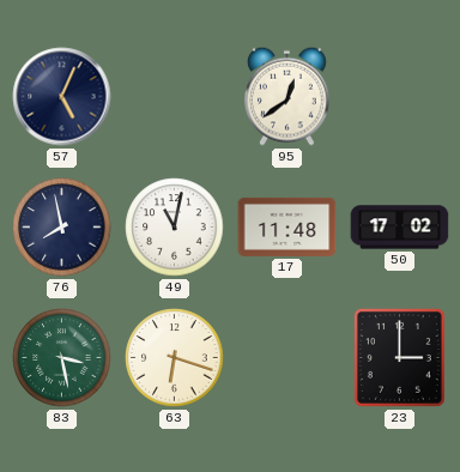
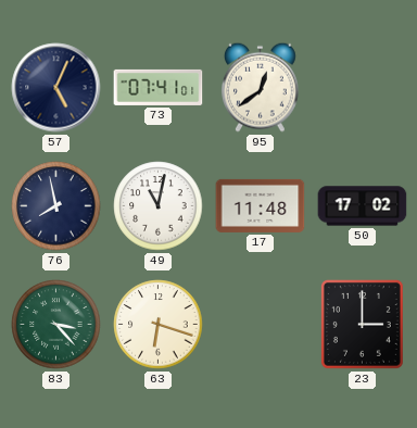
73: none -> 07:41 (159, 87)
83: 3:28 -> 3:23 (56, 325)
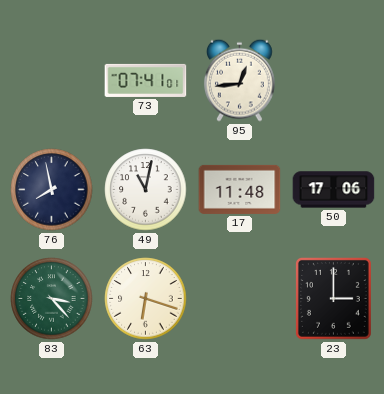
57: 5:04 -> none (56, 88)
95: 12:39 -> 12:44 (239, 80)
50: 17:02 -> 17:06 (334, 190)
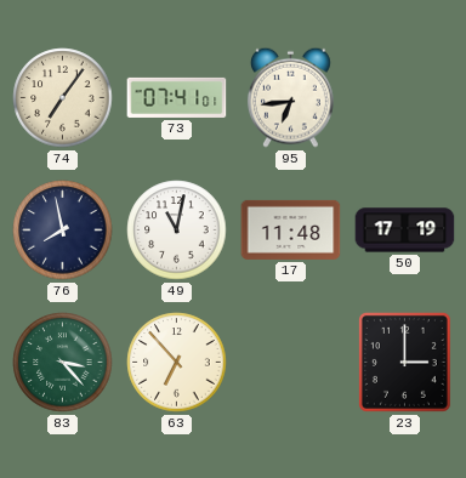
74: none -> 7:06 (63, 98)
95: 12:44 -> 6:44 (290, 97)
50: 17:06 -> 17:19 (405, 231)
63: 6:18 -> 6:53 (177, 363)
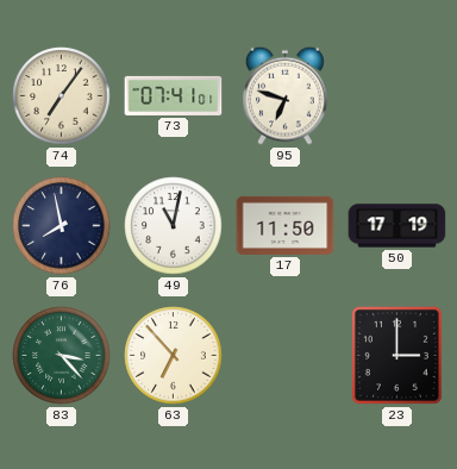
95: 6:44 -> 6:48 (284, 95)
17: 11:48 -> 11:50 (286, 225)
